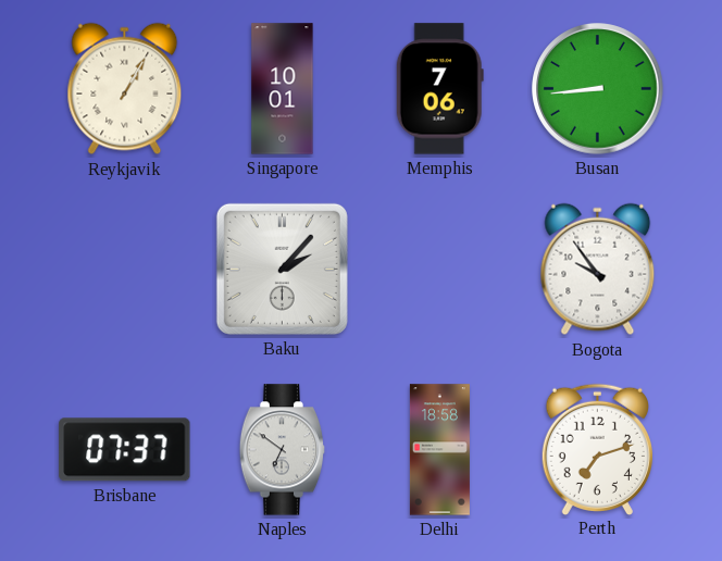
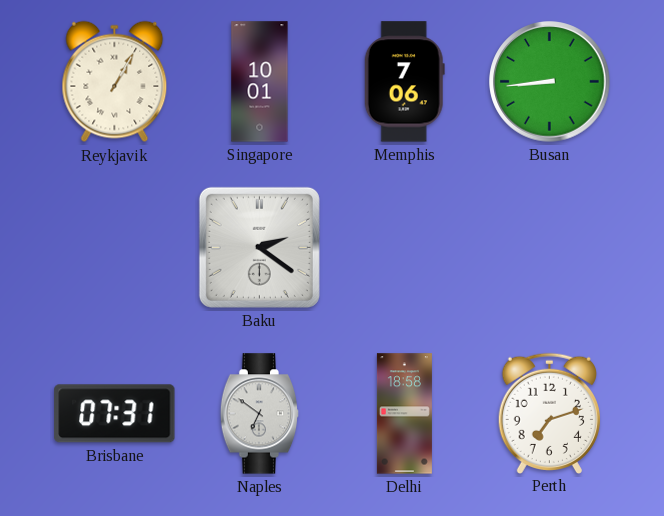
Baku: 2:07 -> 2:21 (259, 247)
Bogota: 9:54 -> none (598, 270)
Brisbane: 07:37 -> 07:31 (115, 414)
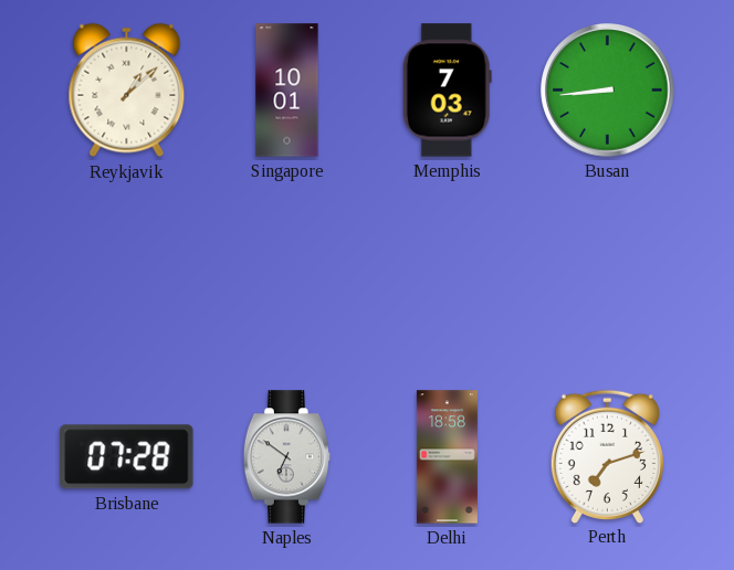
Reykjavik: 1:05 -> 1:08 (127, 91)
Memphis: 7:06 -> 7:03 (447, 91)
Baku: 2:21 -> none (259, 247)
Brisbane: 07:31 -> 07:28 (127, 457)
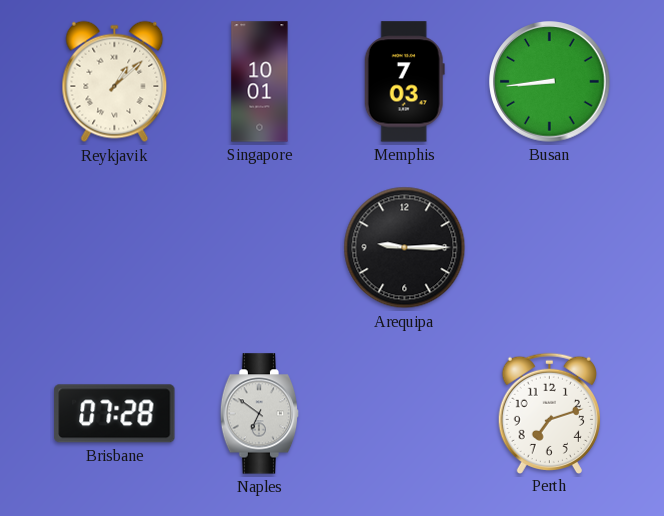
Arequipa: none -> 9:15 (405, 248)
Delhi: 18:58 -> none (447, 457)
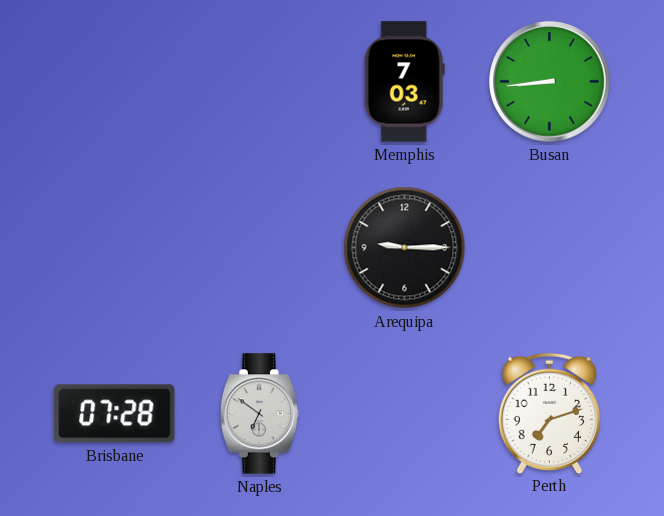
Reykjavik: 1:08 -> none (115, 82)
Singapore: 10:01 -> none (260, 82)
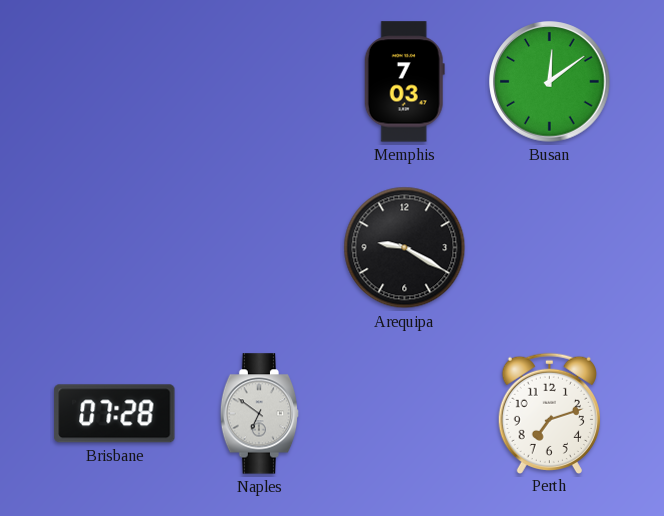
Busan: 8:44 -> 12:09 (550, 82)
Arequipa: 9:15 -> 9:20 (405, 248)
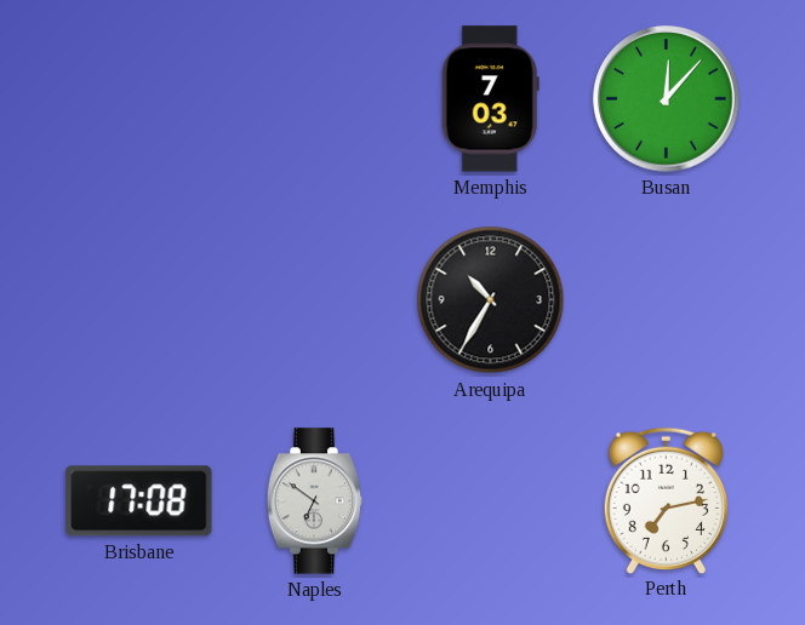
Busan: 12:09 -> 12:07 (667, 99)
Arequipa: 9:20 -> 10:35 (491, 300)
Brisbane: 07:28 -> 17:08 (139, 501)
Perth: 7:12 -> 7:13 (666, 500)
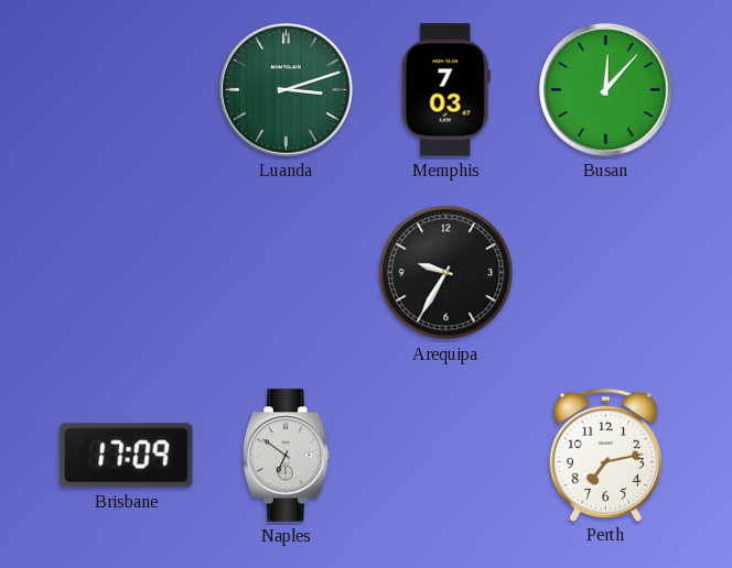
Luanda: none -> 3:12 (287, 90)
Arequipa: 10:35 -> 9:35 (446, 273)
Brisbane: 17:08 -> 17:09 (127, 456)
